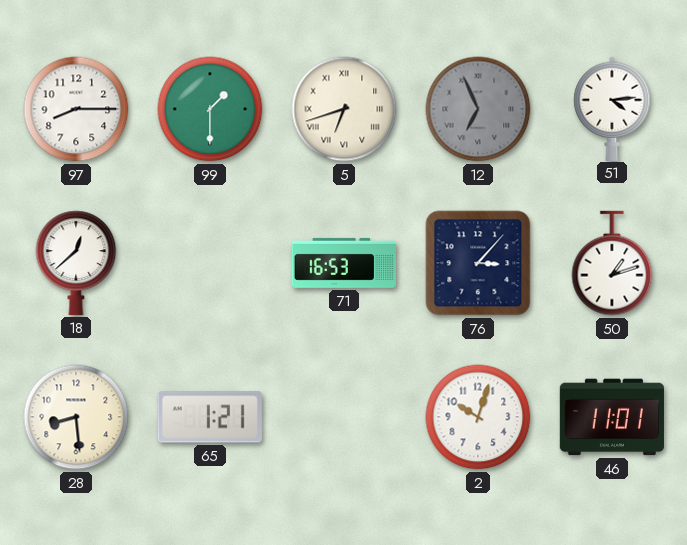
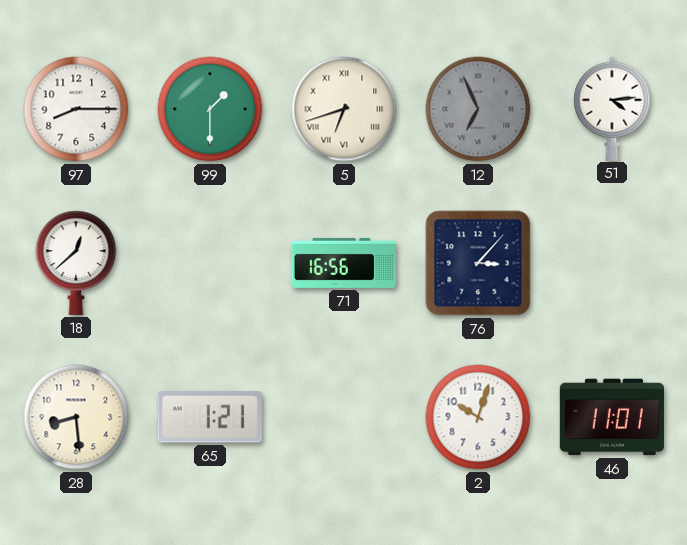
71: 16:53 -> 16:56 (344, 263)
50: 1:12 -> none (612, 263)
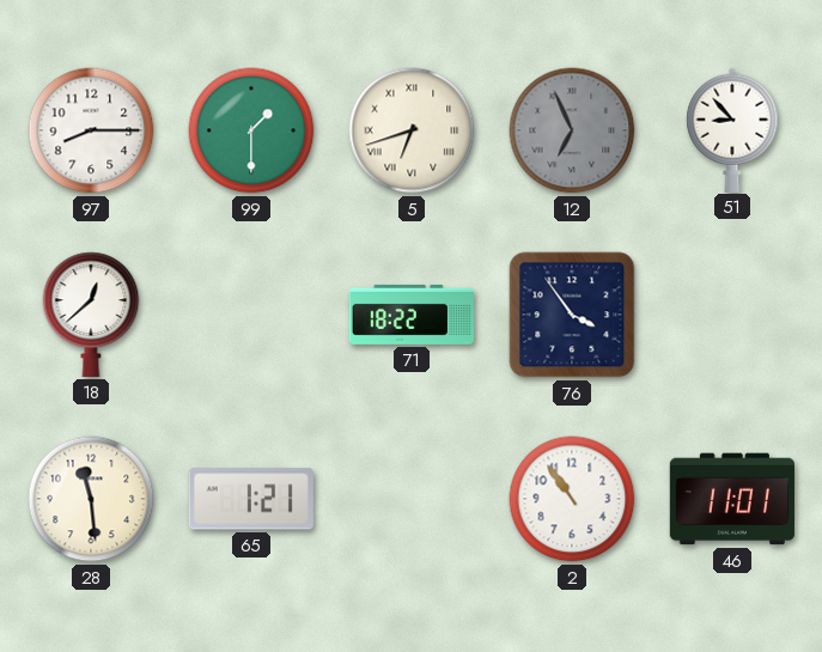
51: 4:14 -> 8:53 (732, 129)
71: 16:56 -> 18:22 (412, 315)
76: 3:07 -> 3:54 (572, 315)
28: 8:29 -> 11:29 (91, 499)
2: 10:03 -> 10:54 (572, 499)
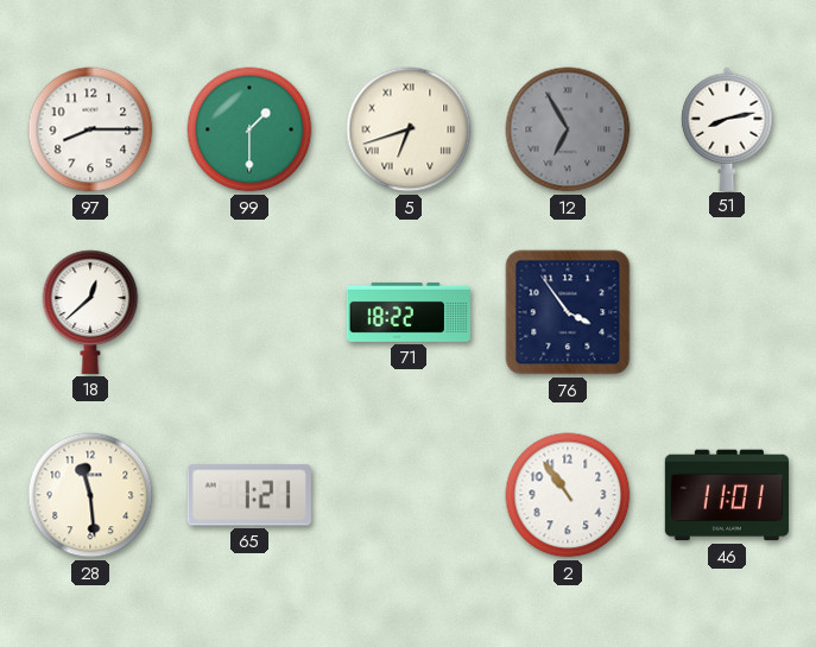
12: 6:56 -> 6:55 (568, 129)
51: 8:53 -> 8:13 (727, 128)
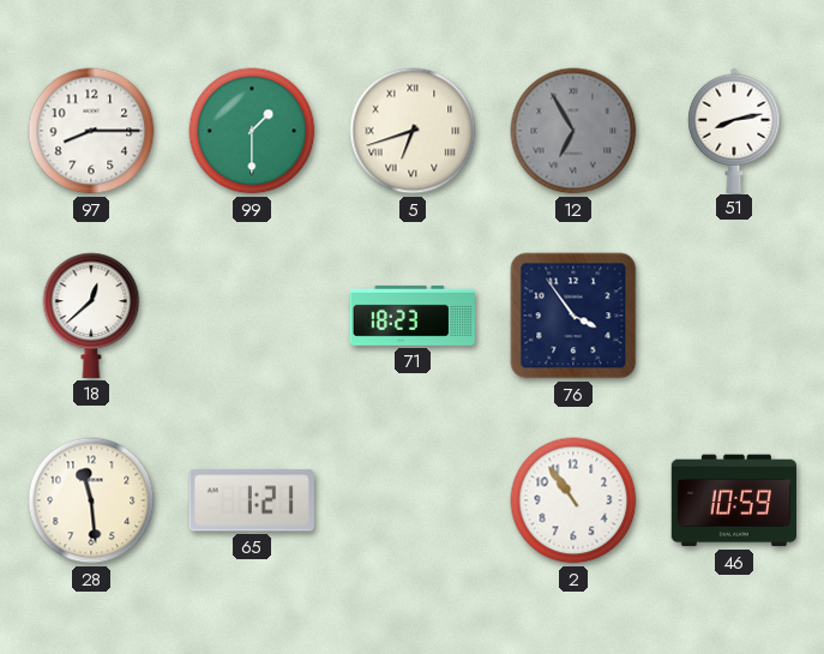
71: 18:22 -> 18:23 (413, 316)
46: 11:01 -> 10:59 (734, 500)
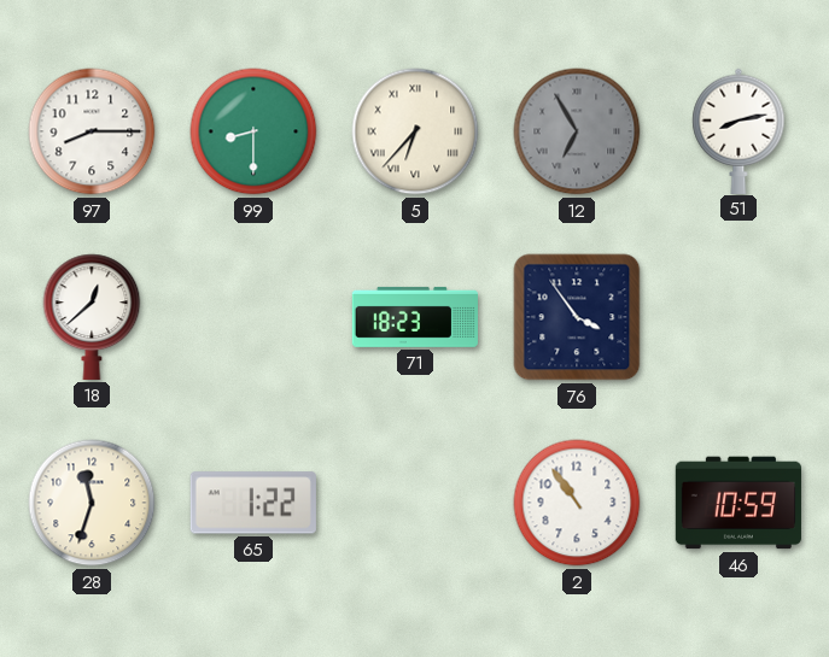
99: 1:30 -> 8:30 (253, 131)
5: 6:42 -> 6:37 (415, 131)
28: 11:29 -> 11:33 (92, 503)
65: 1:21 -> 1:22 (253, 503)
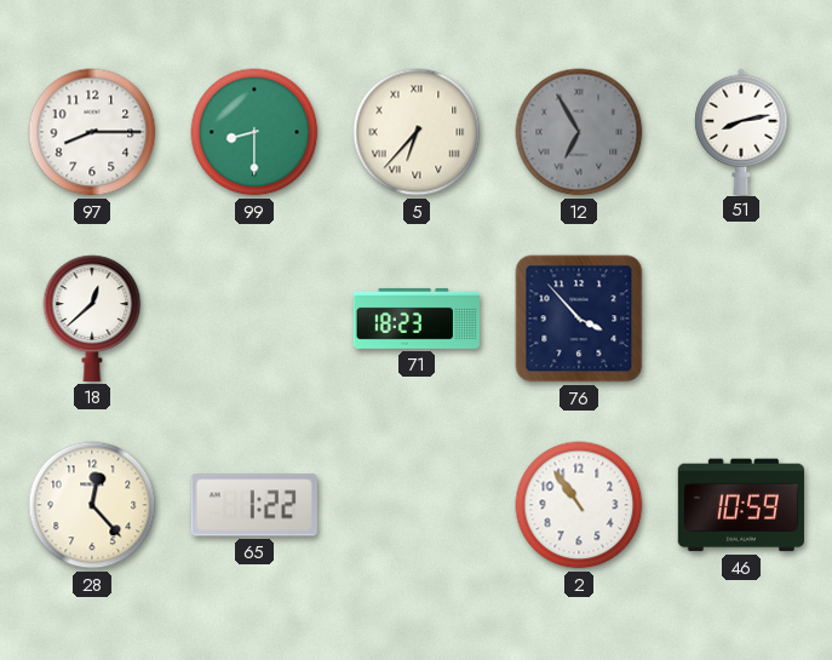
76: 3:54 -> 3:53 (579, 318)
28: 11:33 -> 12:23 (92, 505)
